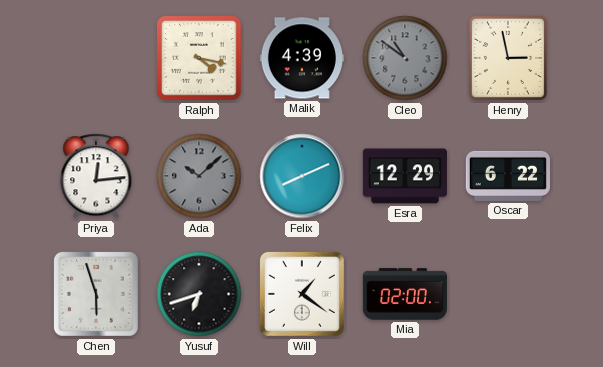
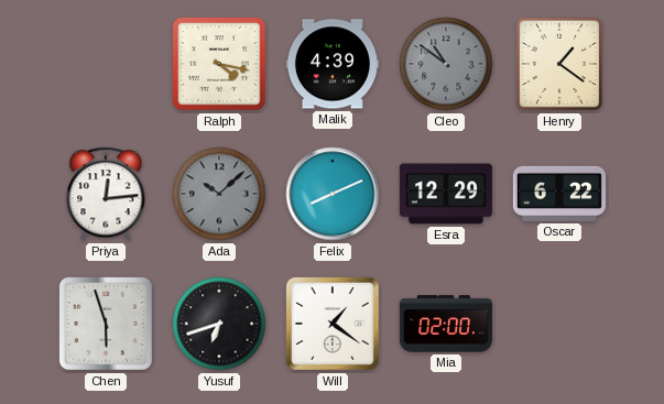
Henry: 2:58 -> 1:21 (559, 64)
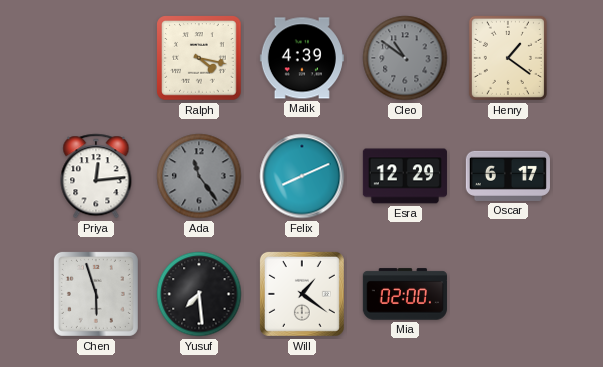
Ada: 10:08 -> 11:24 (199, 176)
Oscar: 6:22 -> 6:17 (508, 176)
Yusuf: 6:42 -> 7:29 (199, 294)
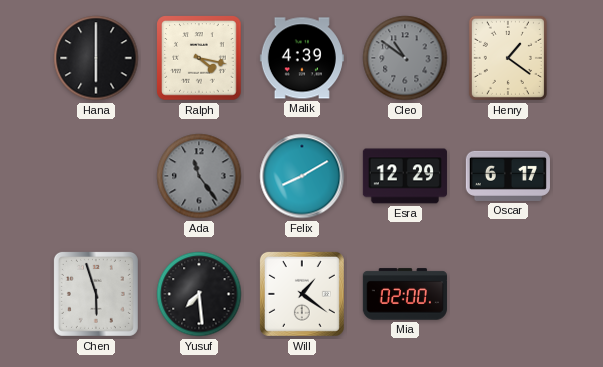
Hana: none -> 6:00 (96, 58)
Priya: 12:14 -> none (96, 176)
Felix: 8:11 -> 8:10 (302, 176)
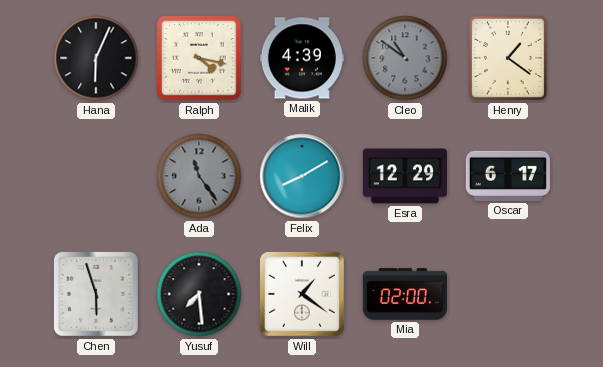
Hana: 6:00 -> 6:04 (96, 58)
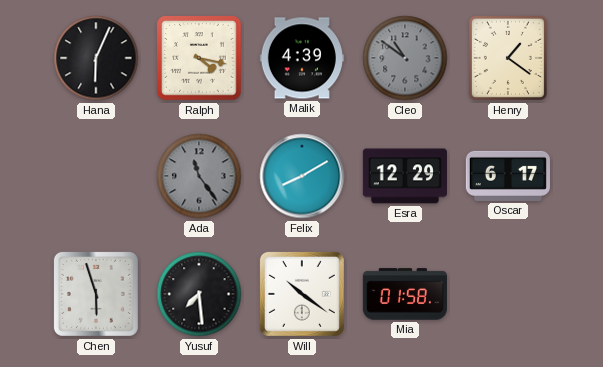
Will: 1:21 -> 10:21 (302, 294)
Mia: 02:00 -> 01:58 (405, 294)
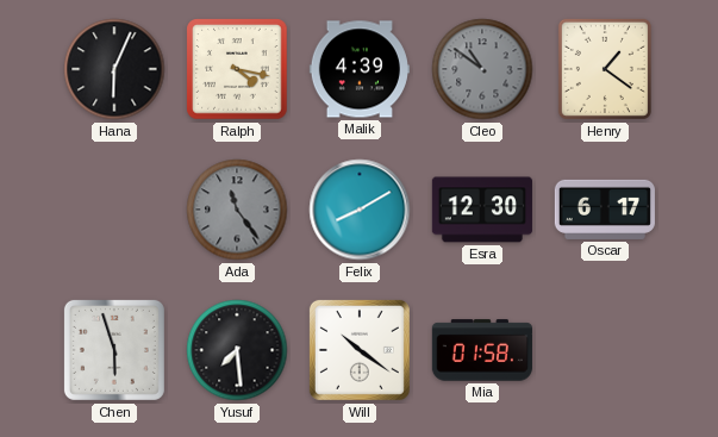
Esra: 12:29 -> 12:30 (482, 210)
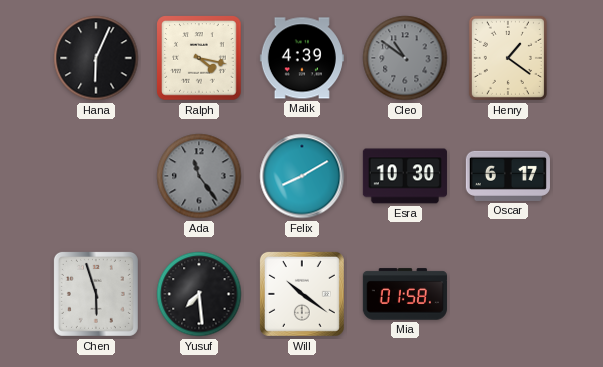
Esra: 12:30 -> 10:30 (405, 176)
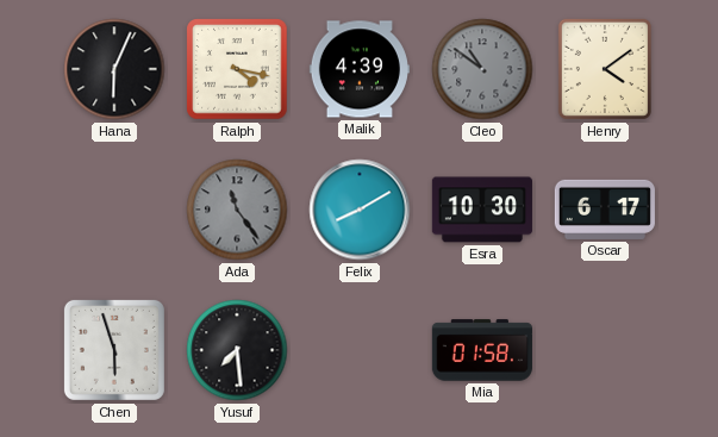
Henry: 1:21 -> 4:09 (605, 69)
Will: 10:21 -> none (302, 294)
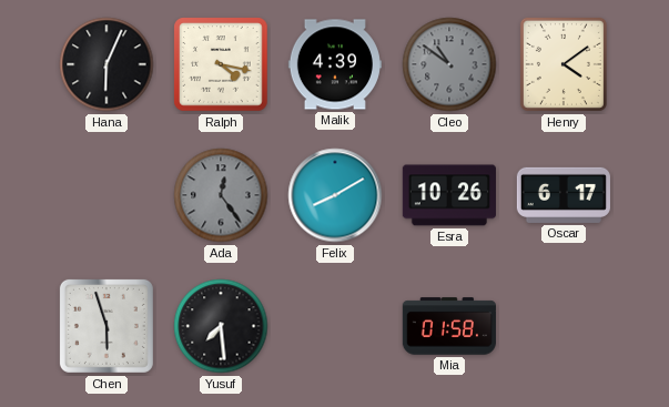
Ada: 11:24 -> 12:24 (221, 195)
Esra: 10:30 -> 10:26 (449, 195)
